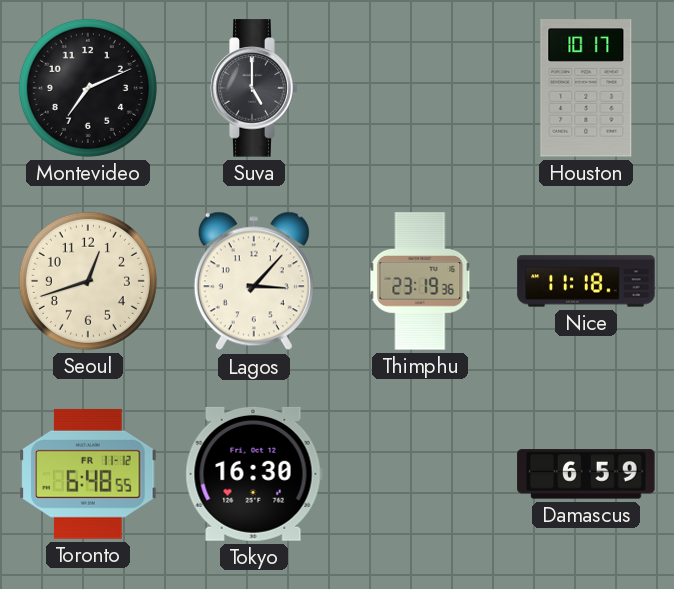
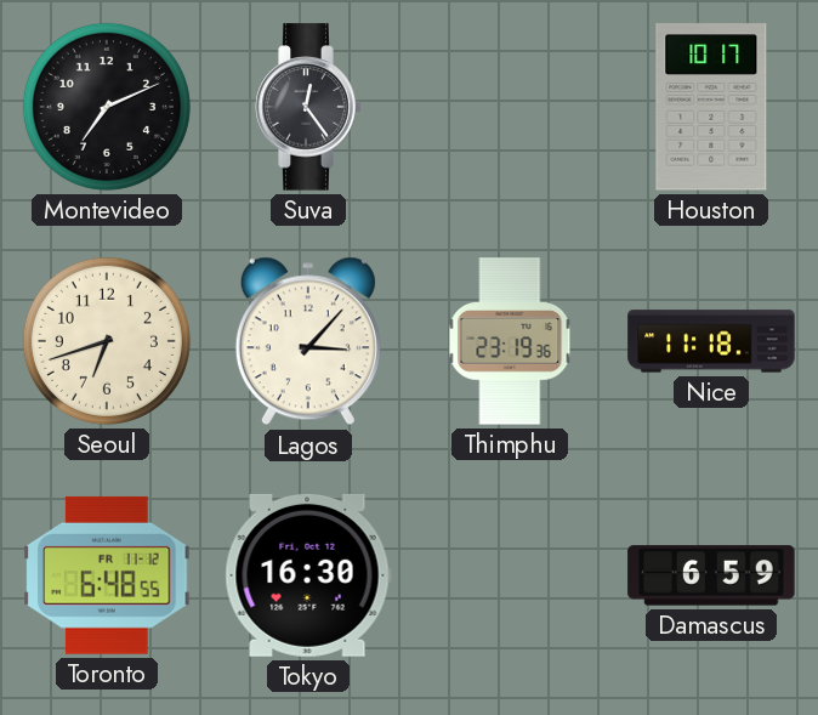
Suva: 5:00 -> 12:24 (308, 107)
Seoul: 12:42 -> 6:42 (107, 341)
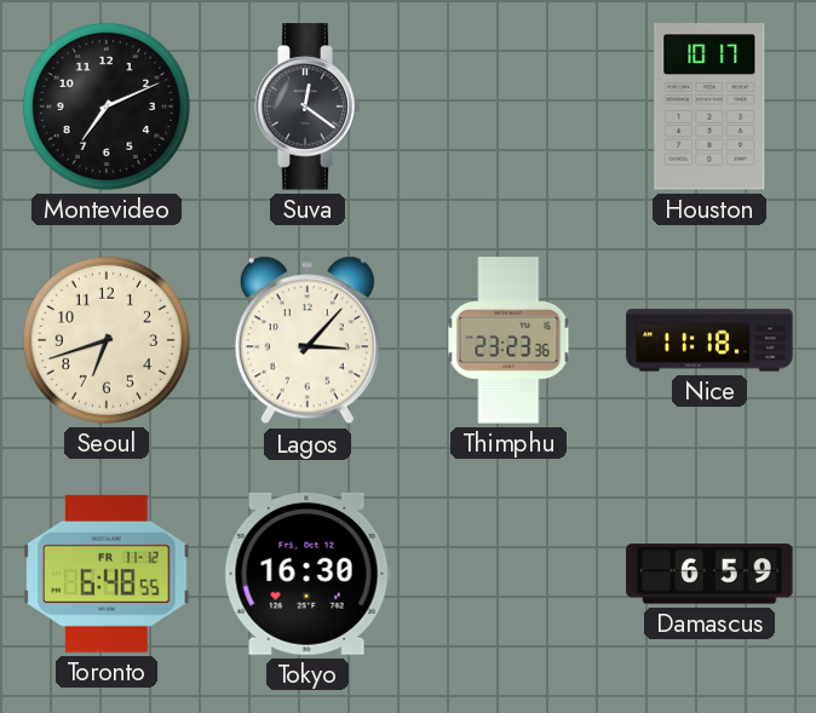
Suva: 12:24 -> 12:21 (308, 107)
Thimphu: 23:19 -> 23:23 (508, 340)
